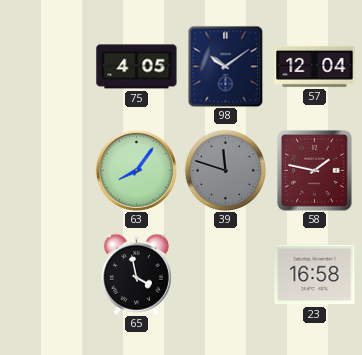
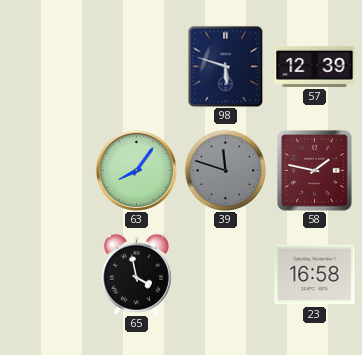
75: 4:05 -> none (137, 67)
98: 10:09 -> 5:48 (226, 66)
57: 12:04 -> 12:39 (315, 66)
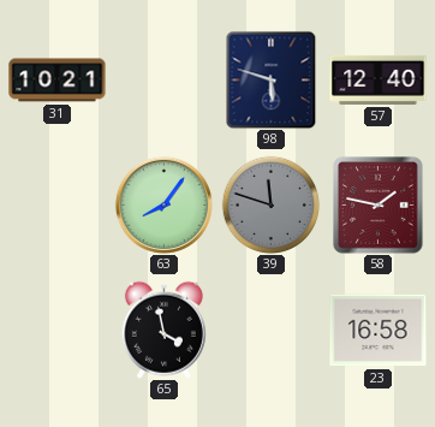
31: none -> 10:21 (58, 81)
57: 12:39 -> 12:40 (379, 79)
